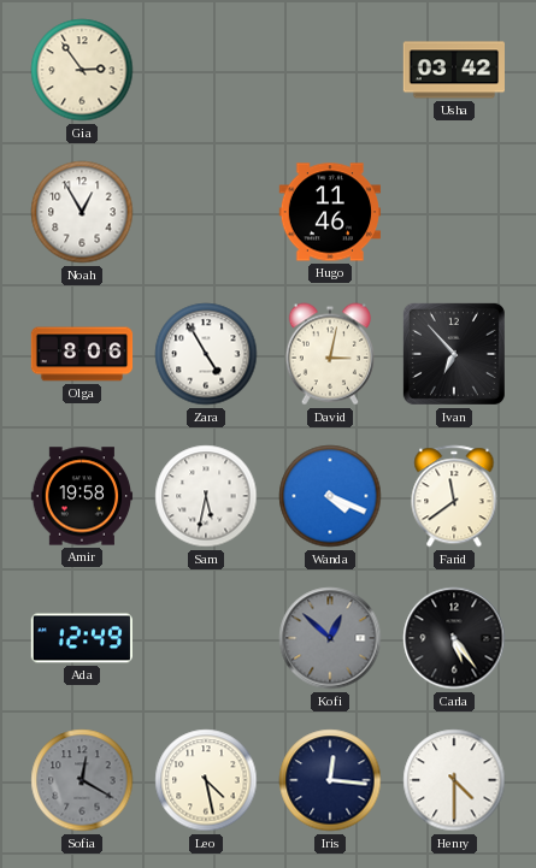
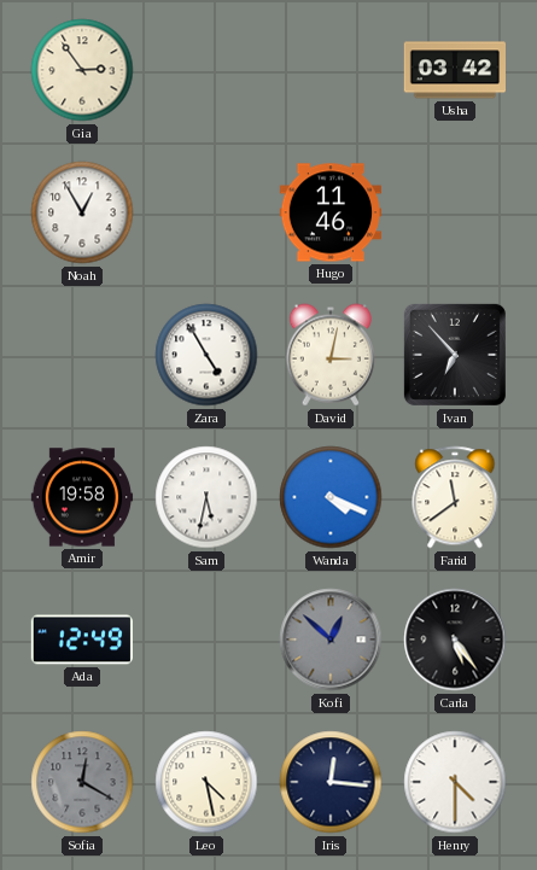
Olga: 8:06 -> none (82, 354)
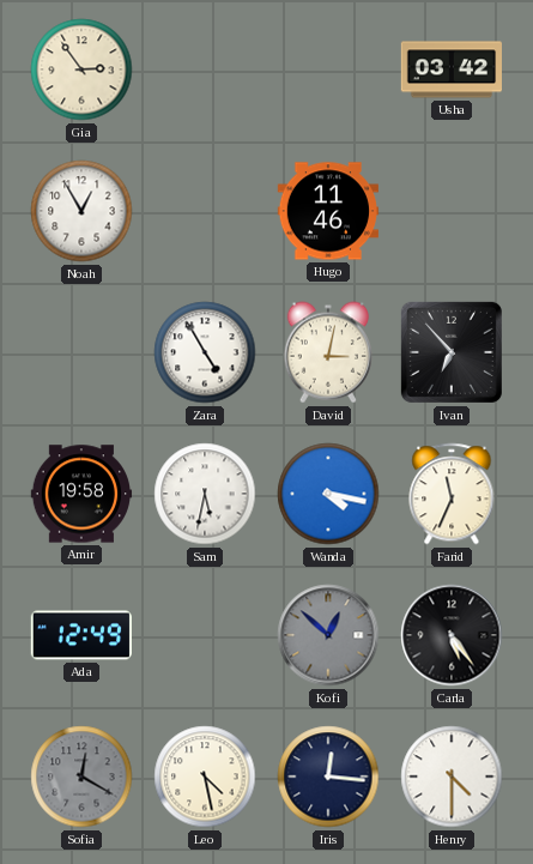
Wanda: 4:19 -> 4:17 (328, 494)
Farid: 11:39 -> 11:34 (452, 494)
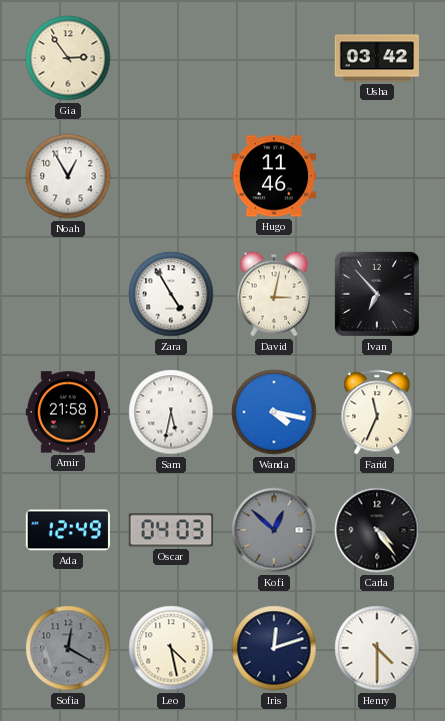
Amir: 19:58 -> 21:58 (68, 412)
Oscar: none -> 04:03 (170, 530)
Carla: 5:24 -> 4:24 (377, 530)
Iris: 12:16 -> 12:12 (274, 648)
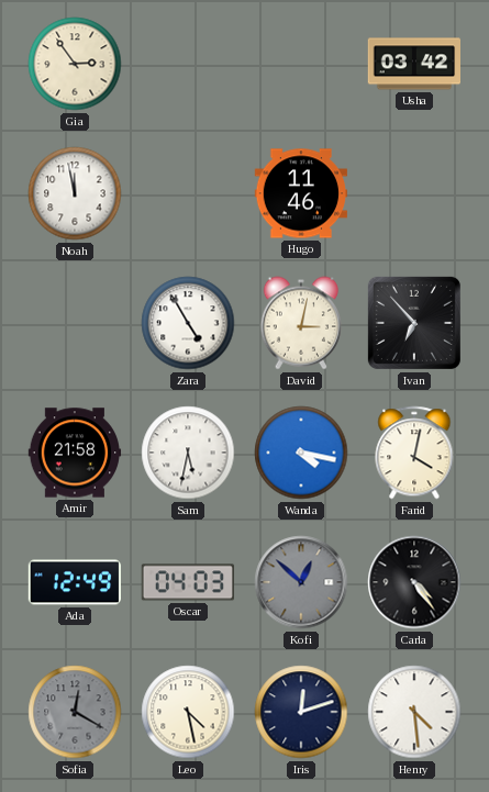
Noah: 12:55 -> 11:58 (75, 193)
Farid: 11:34 -> 4:02 (414, 453)
Henry: 4:30 -> 4:29 (414, 712)
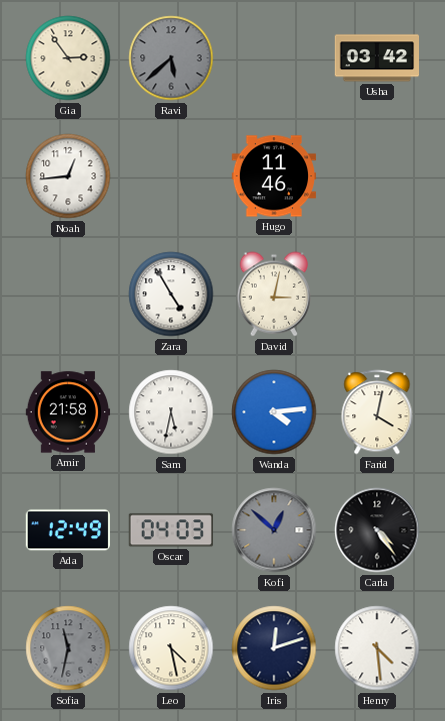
Ravi: none -> 5:38 (171, 58)
Noah: 11:58 -> 12:44 (68, 176)
Ivan: 6:53 -> none (414, 323)
Wanda: 4:17 -> 4:14 (274, 412)
Sofia: 12:20 -> 11:32 (68, 648)
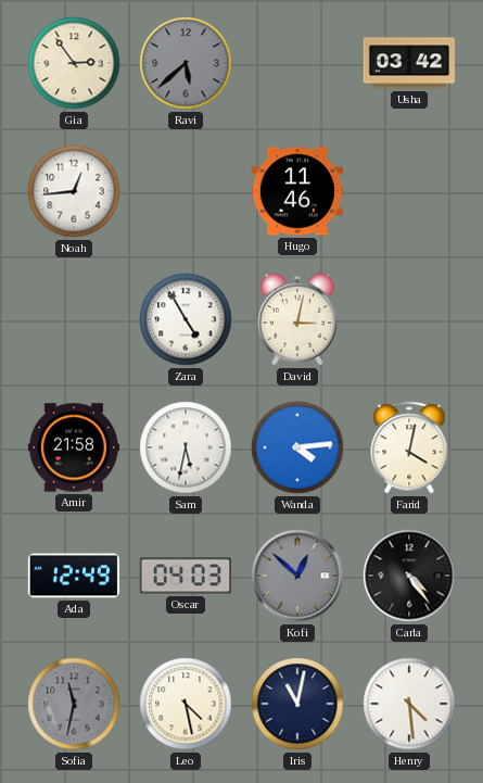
Iris: 12:12 -> 11:02 (297, 704)
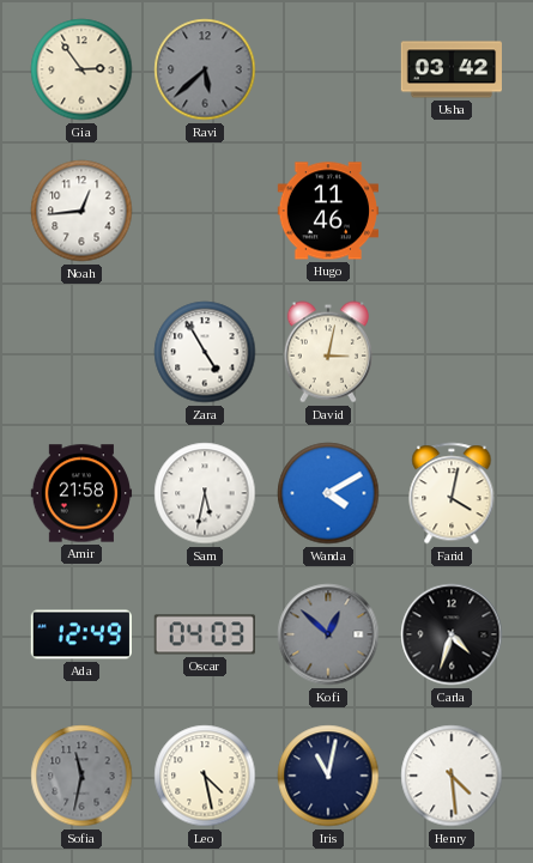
Wanda: 4:14 -> 4:10 (328, 493)
Carla: 4:24 -> 4:33 (452, 634)
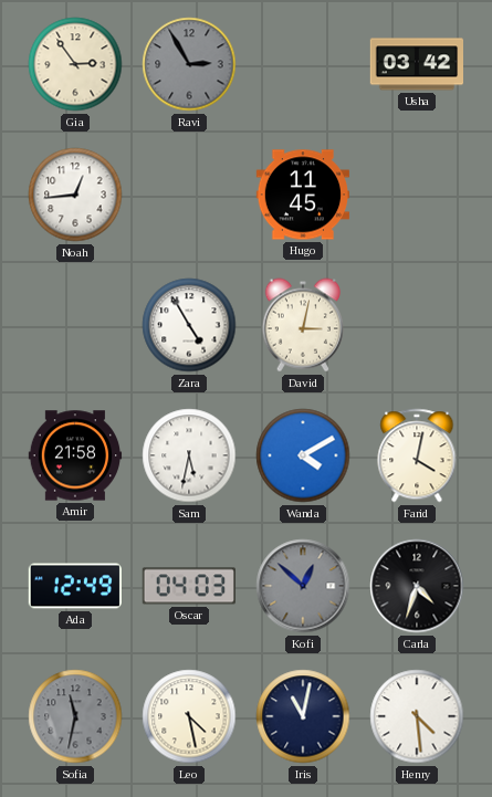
Ravi: 5:38 -> 2:55 (189, 64)
Hugo: 11:46 -> 11:45 (302, 195)
